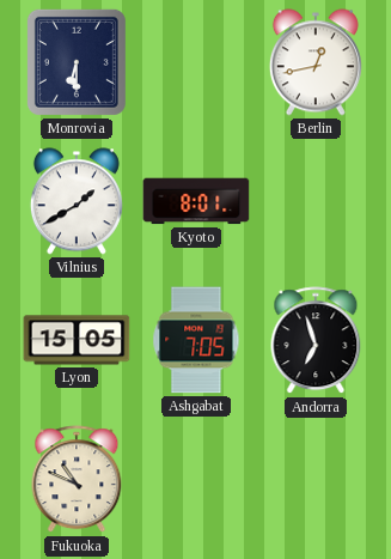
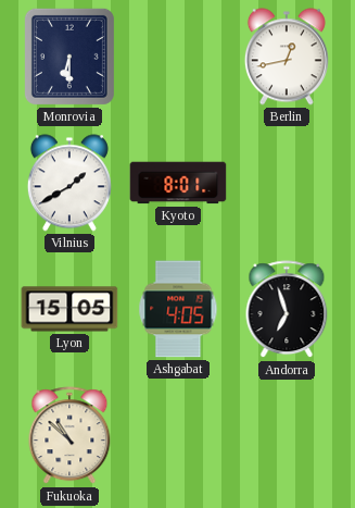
Ashgabat: 7:05 -> 4:05 (178, 309)
Fukuoka: 10:49 -> 10:52 (69, 436)
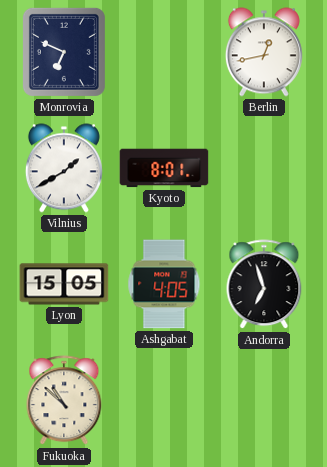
Monrovia: 6:30 -> 6:49 (64, 52)
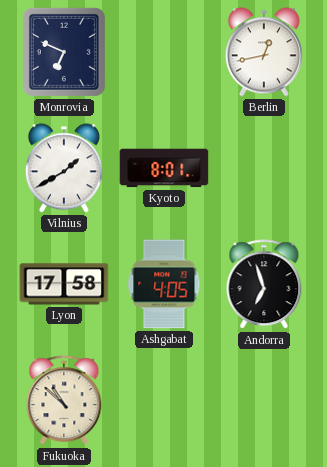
Lyon: 15:05 -> 17:58 (64, 284)
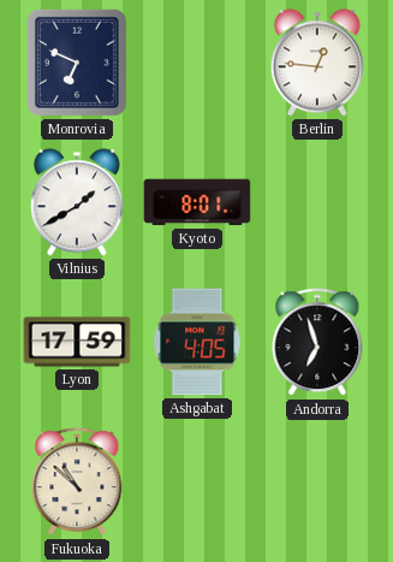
Berlin: 12:43 -> 12:46 (317, 63)
Lyon: 17:58 -> 17:59 (77, 342)
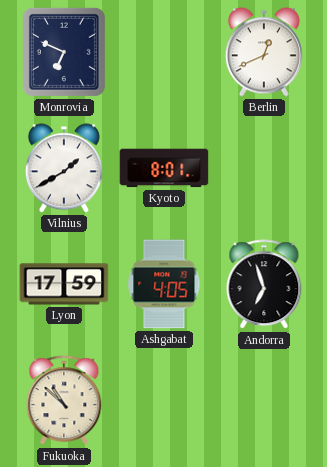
Berlin: 12:46 -> 12:41 (264, 52)
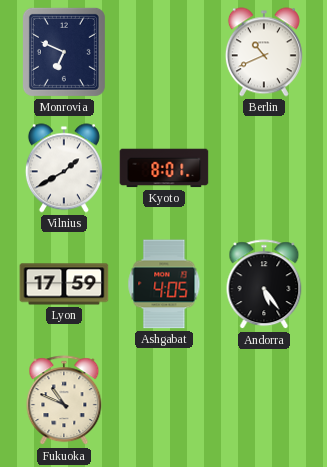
Berlin: 12:41 -> 10:41 (264, 52)
Andorra: 6:57 -> 5:24 (264, 285)
Fukuoka: 10:52 -> 10:49 (64, 401)
